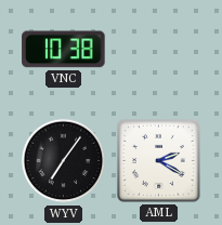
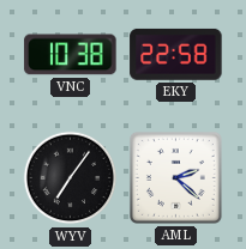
EKY: none -> 22:58 (176, 54)
AML: 2:20 -> 2:22 (175, 177)
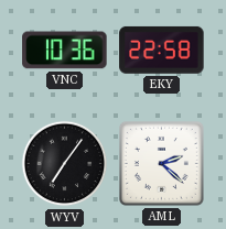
VNC: 10:38 -> 10:36 (65, 51)
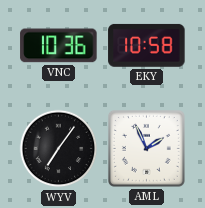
EKY: 22:58 -> 10:58 (147, 45)
AML: 2:22 -> 1:56 (146, 148)
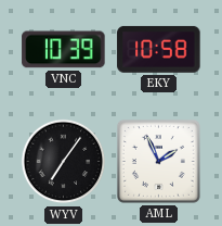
VNC: 10:36 -> 10:39 (64, 50)
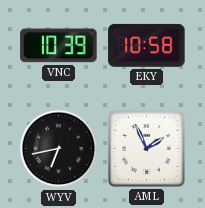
WYV: 7:06 -> 6:43 (59, 149)
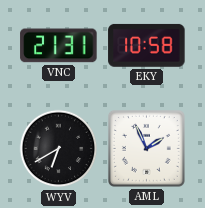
VNC: 10:39 -> 21:31 (59, 46)
WYV: 6:43 -> 6:40 (59, 149)
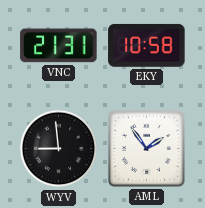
WYV: 6:40 -> 8:59 (59, 149)
AML: 1:56 -> 1:54 (146, 148)
